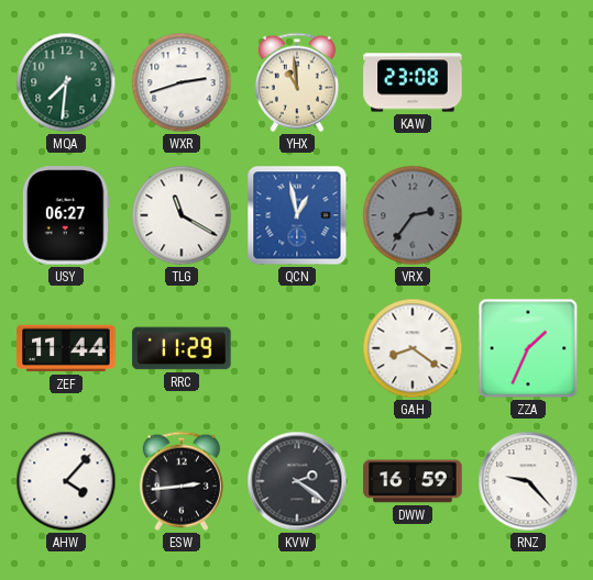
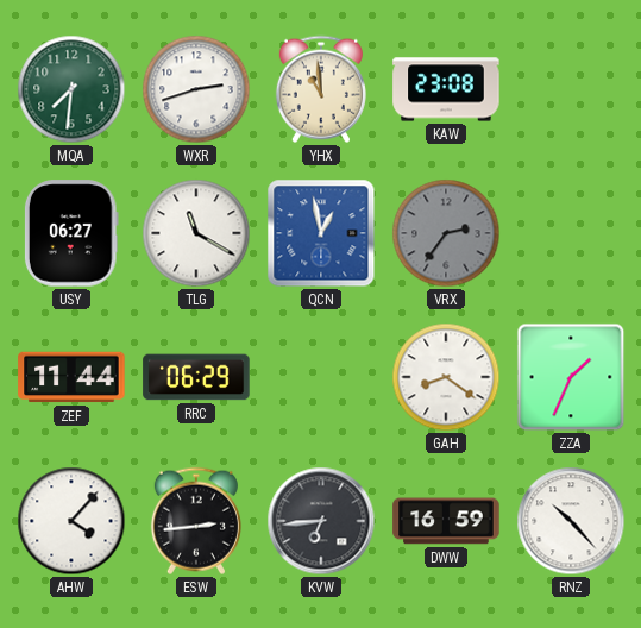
RRC: 11:29 -> 06:29 (196, 377)
KVW: 2:21 -> 6:44 (321, 521)
RNZ: 9:23 -> 10:23 (571, 521)
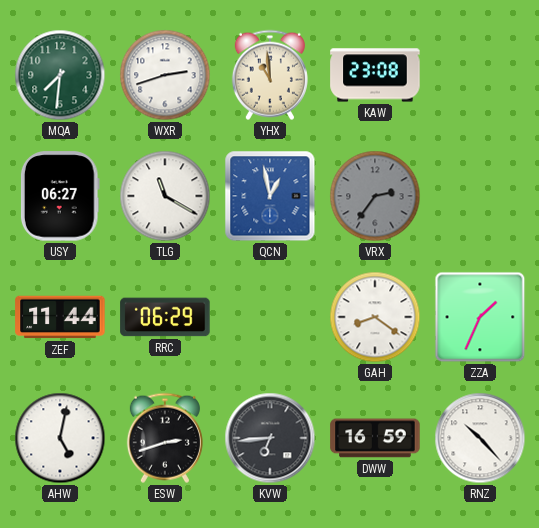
AHW: 4:07 -> 5:02 (60, 438)
ESW: 2:44 -> 2:42 (165, 438)
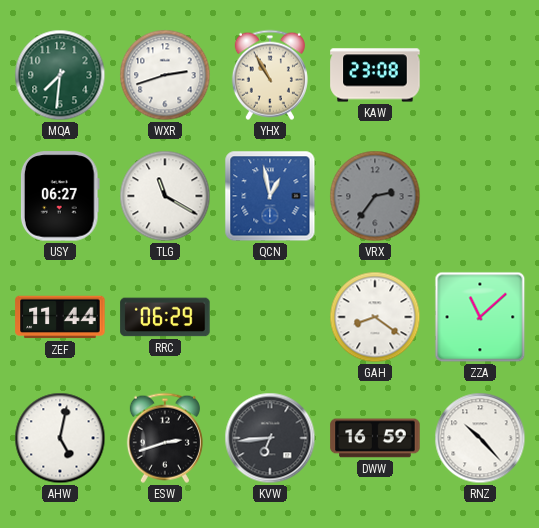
YHX: 10:59 -> 10:55 (270, 75)
ZZA: 1:34 -> 11:08 (480, 317)
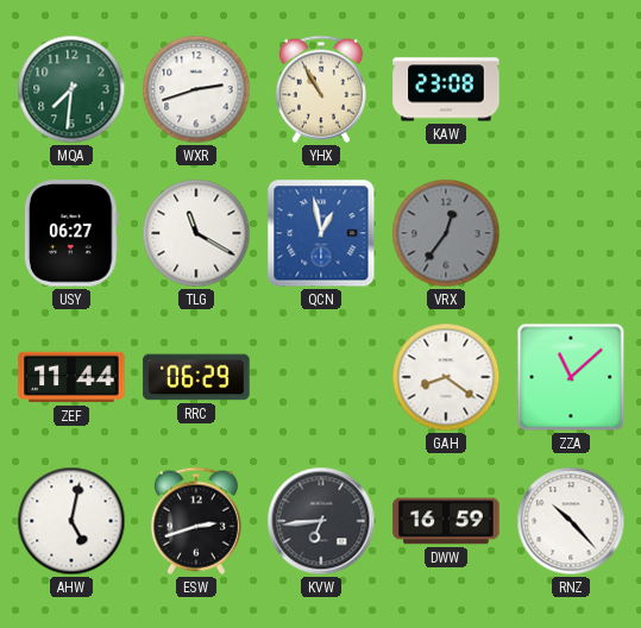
VRX: 2:36 -> 12:36 (446, 233)
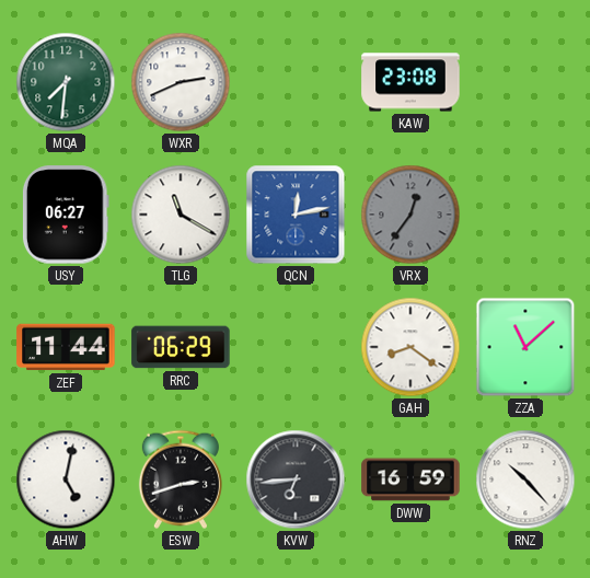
WXR: 2:42 -> 2:41 (181, 82)
YHX: 10:55 -> none (321, 89)
QCN: 12:58 -> 12:13 (296, 215)
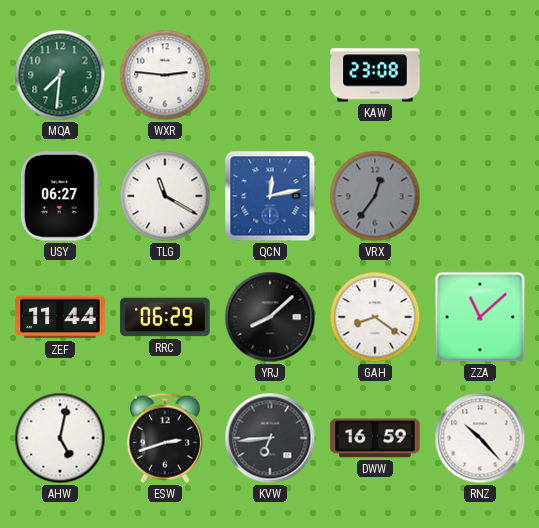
WXR: 2:41 -> 2:46 (165, 75)
YRJ: none -> 8:08 (270, 317)
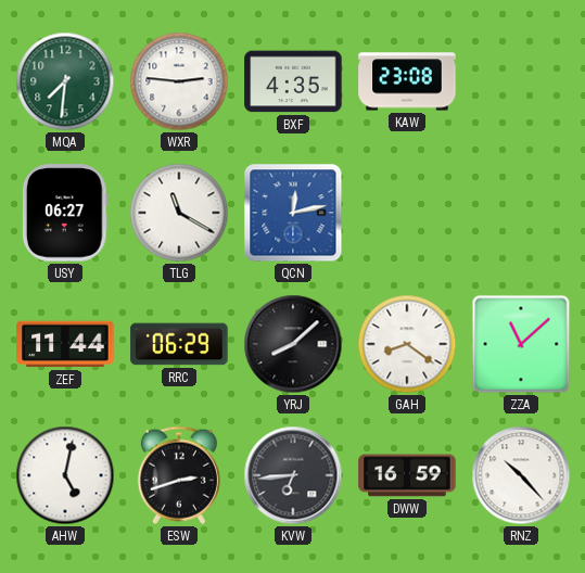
BXF: none -> 4:35 (293, 81)
VRX: 12:36 -> none (375, 196)
